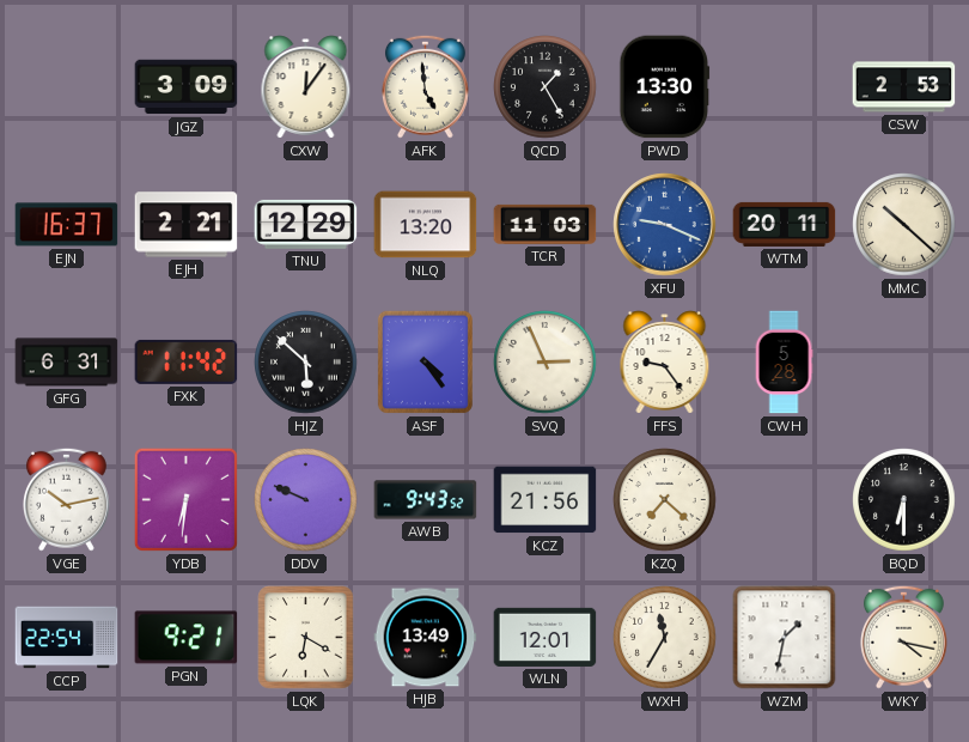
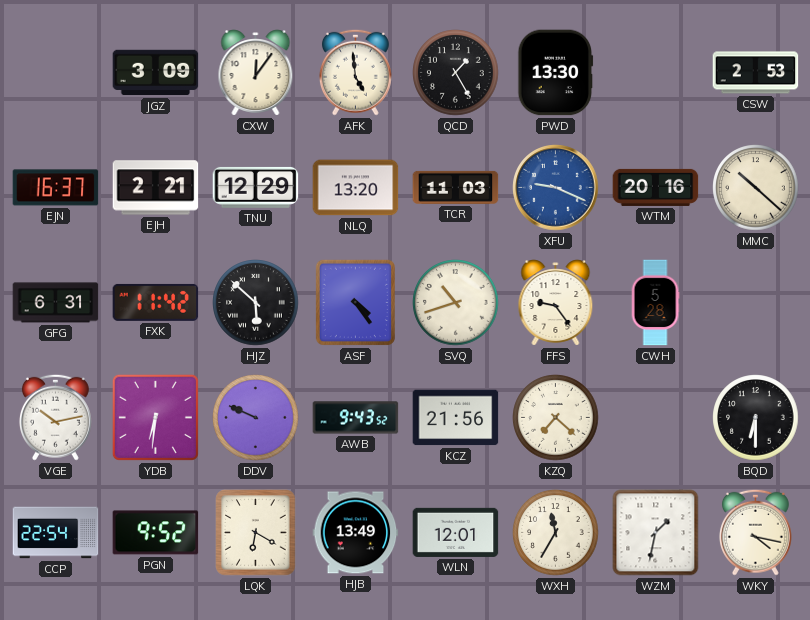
WTM: 20:11 -> 20:16 (656, 187)
SVQ: 2:56 -> 10:42 (456, 303)
PGN: 9:21 -> 9:52 (156, 533)
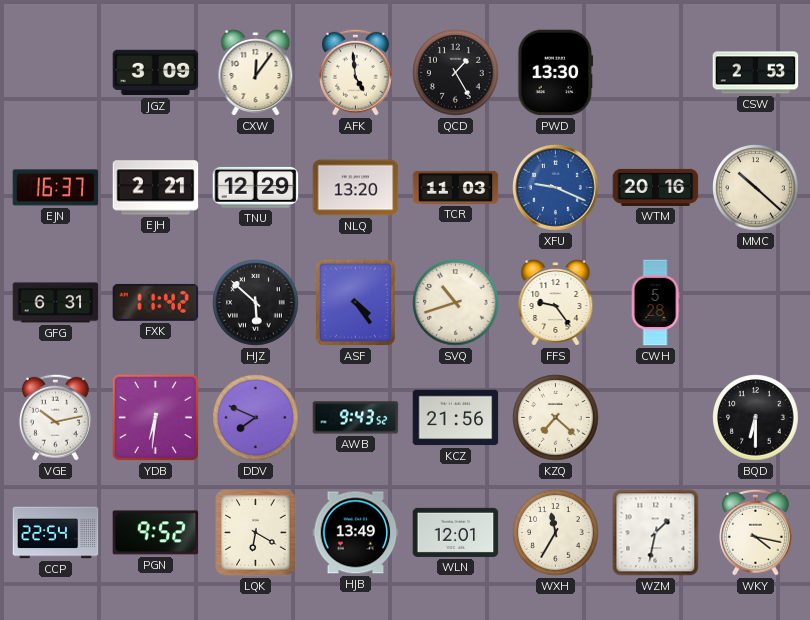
DDV: 9:49 -> 7:49 (256, 418)
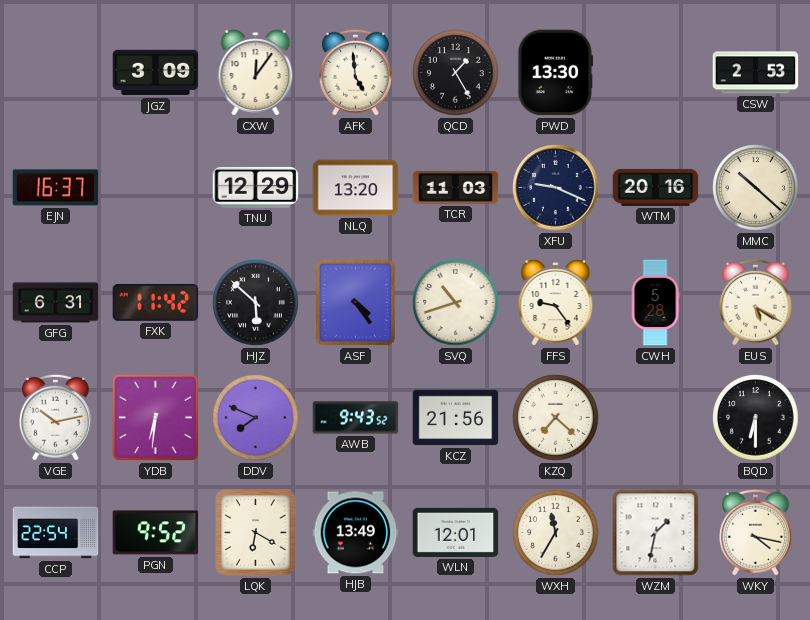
EJH: 2:21 -> none (156, 188)
XFU dial: blue -> navy (556, 188)
EUS: none -> 5:20 (755, 302)
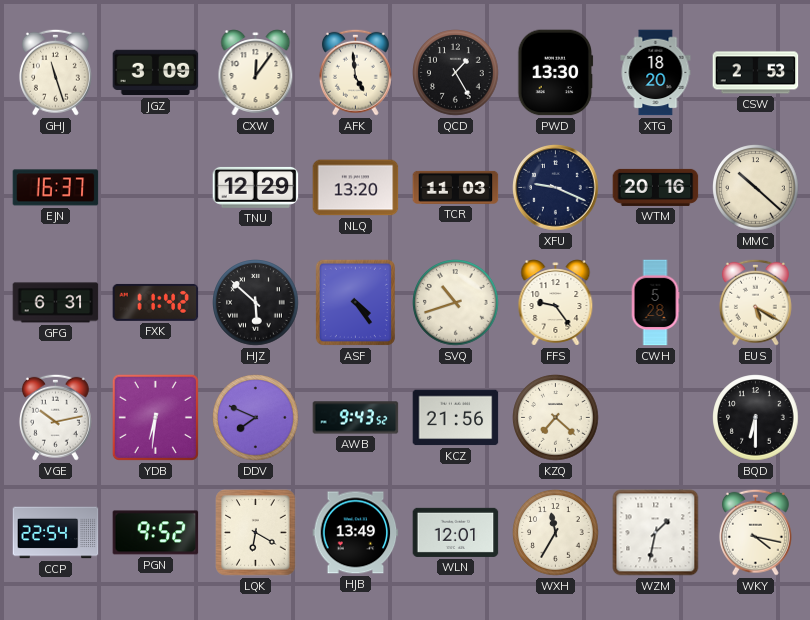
GHJ: none -> 11:27 (55, 72)
XTG: none -> 18:20 (656, 73)
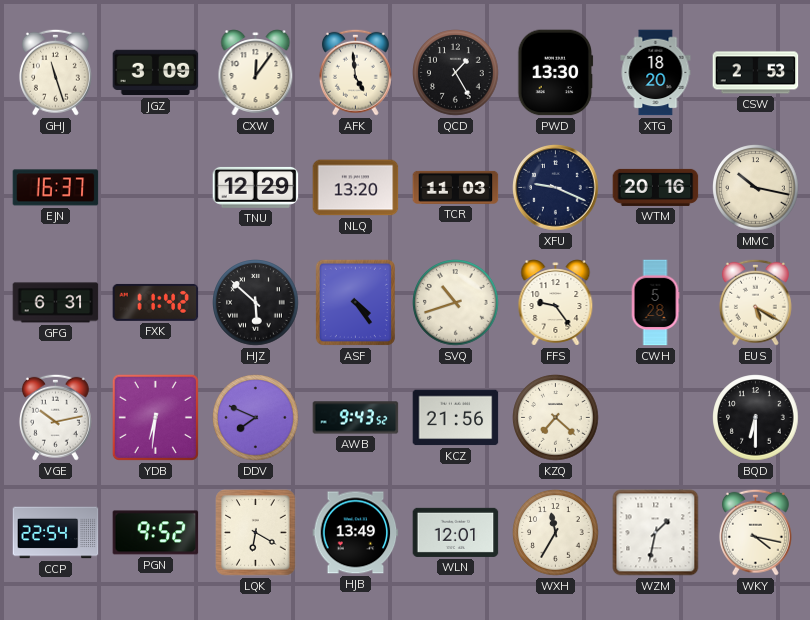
MMC: 10:22 -> 10:17 (756, 188)
